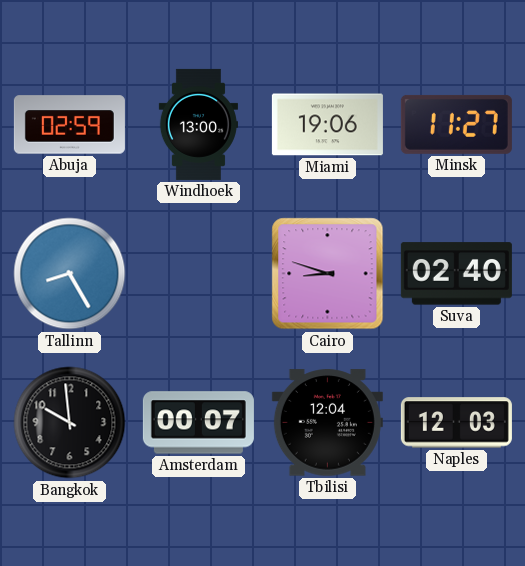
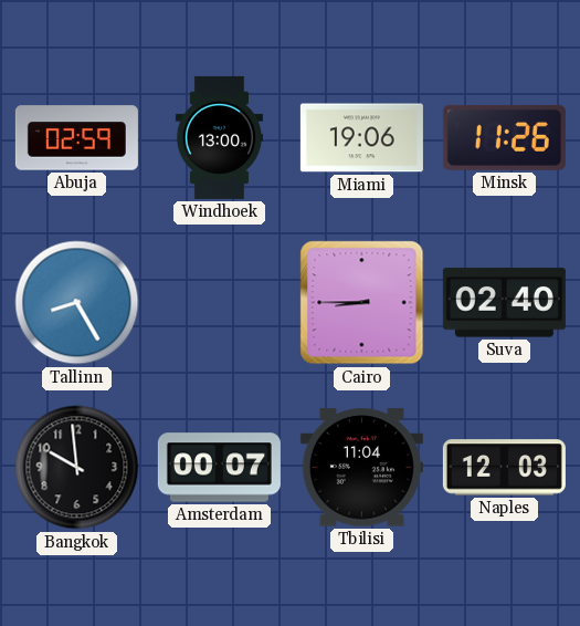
Minsk: 11:27 -> 11:26 (504, 137)
Cairo: 8:48 -> 8:45 (362, 303)
Tbilisi: 12:04 -> 11:04 (361, 468)
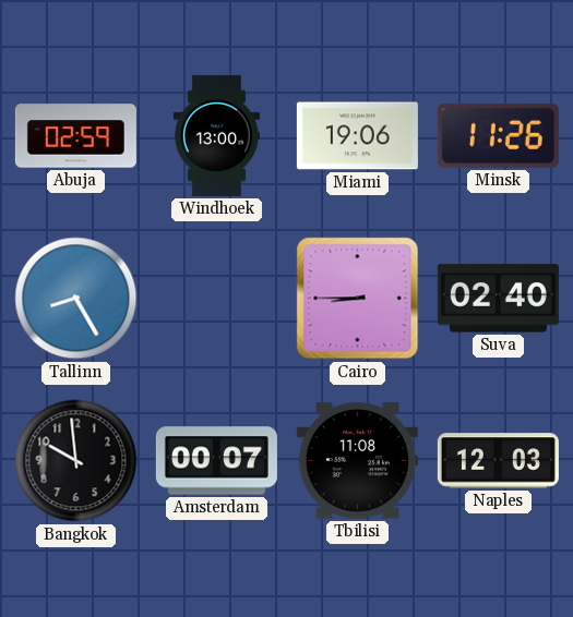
Tbilisi: 11:04 -> 11:08 (357, 461)
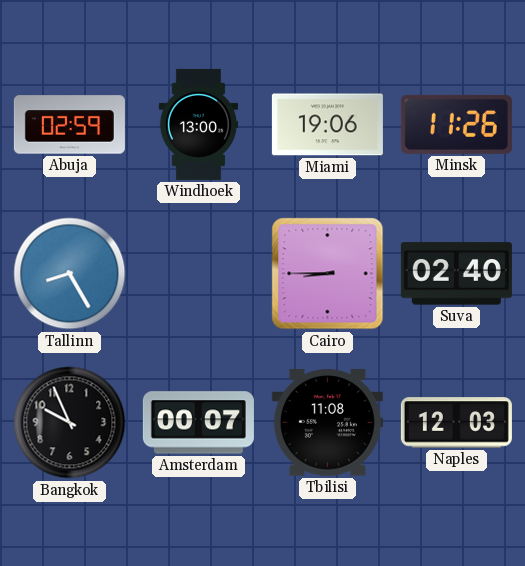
Bangkok: 9:59 -> 9:56 (70, 423)
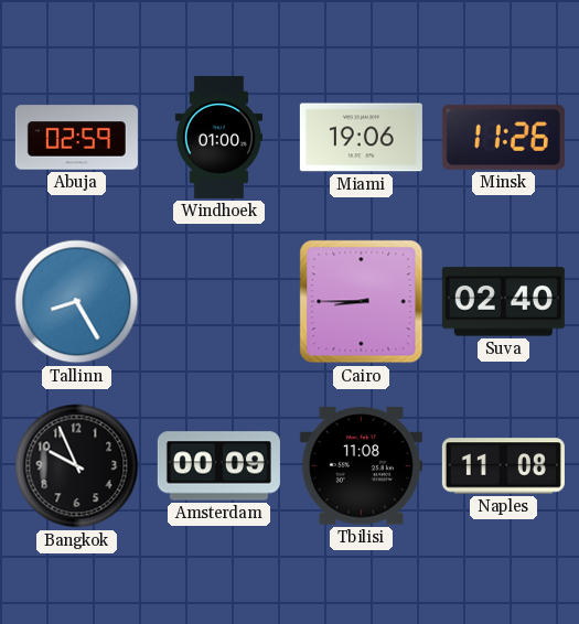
Windhoek: 13:00 -> 01:00 (218, 137)
Amsterdam: 00:07 -> 00:09 (218, 466)
Naples: 12:03 -> 11:08 (503, 466)
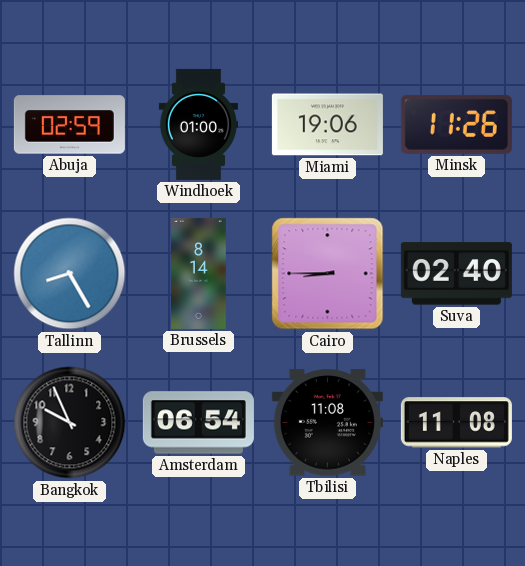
Brussels: none -> 8:14 (199, 273)
Amsterdam: 00:09 -> 06:54 (198, 423)
